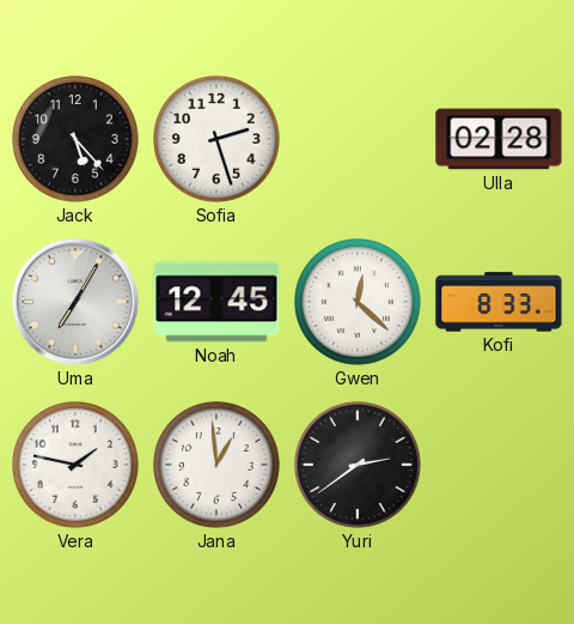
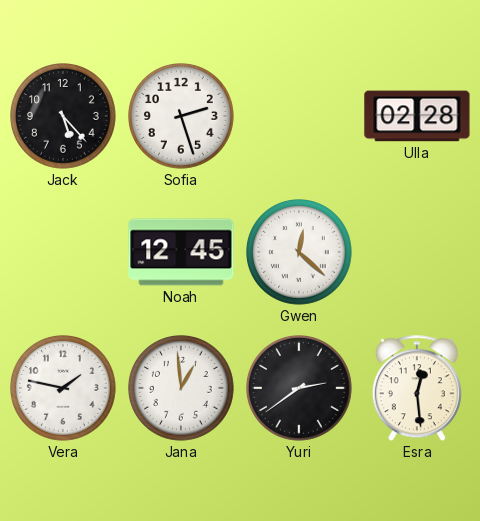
Uma: 7:05 -> none (75, 302)
Kofi: 8:33 -> none (499, 302)
Esra: none -> 12:29 (417, 389)
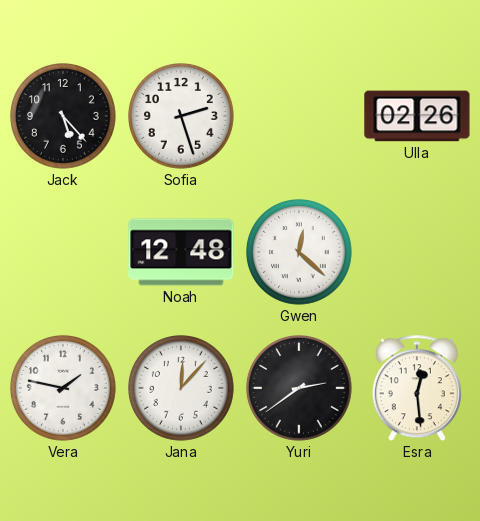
Ulla: 02:28 -> 02:26 (417, 116)
Noah: 12:45 -> 12:48 (181, 252)
Jana: 12:59 -> 12:07 (182, 389)
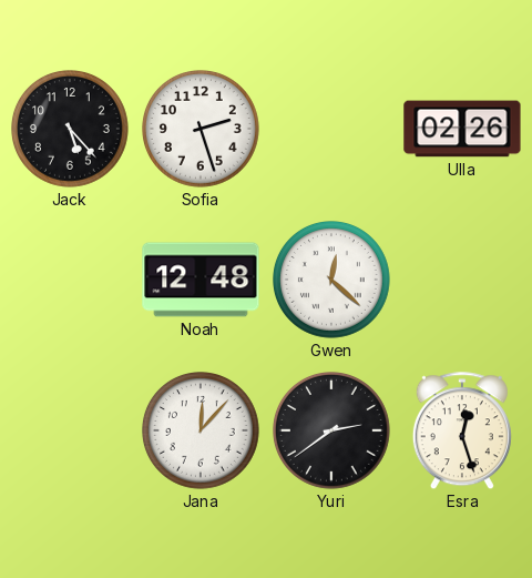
Vera: 1:47 -> none (64, 389)
Esra: 12:29 -> 12:27 (462, 432)
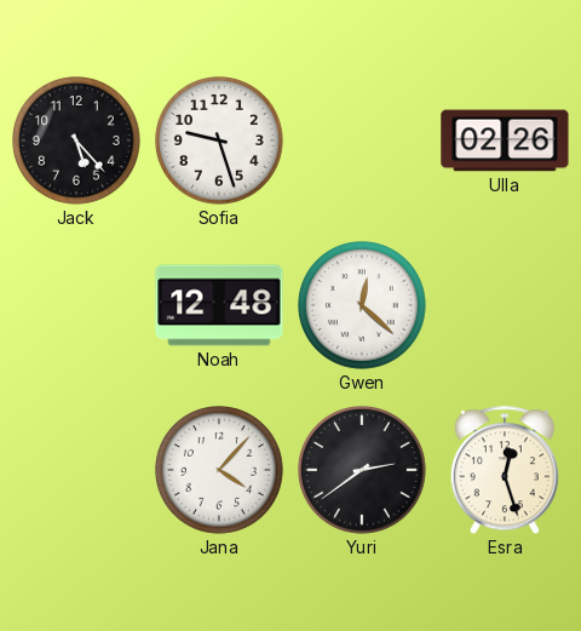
Sofia: 2:27 -> 9:27 (220, 142)
Jana: 12:07 -> 4:07 (220, 471)
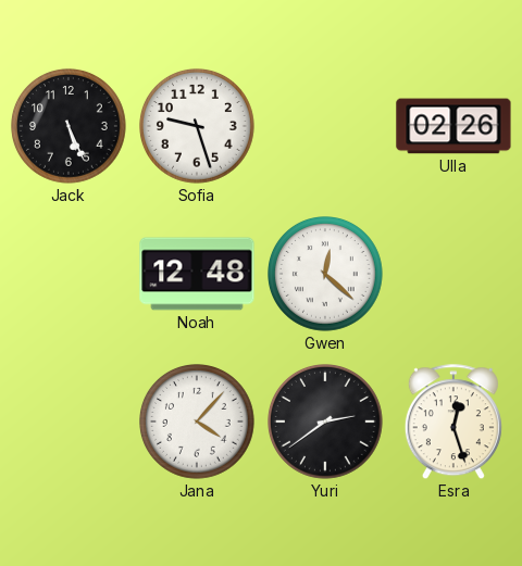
Jack: 5:23 -> 5:26 (70, 127)
